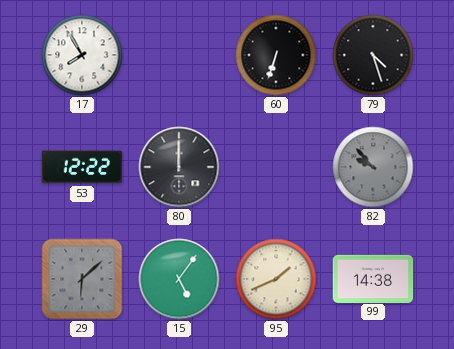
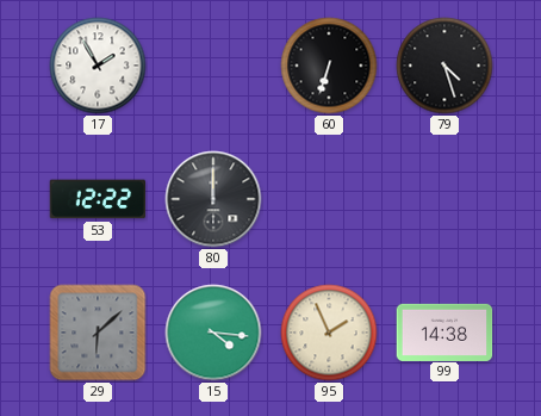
17: 7:55 -> 1:55 (98, 66)
82: 9:53 -> none (373, 167)
15: 5:06 -> 4:16 (213, 333)
95: 1:41 -> 1:56 (329, 333)
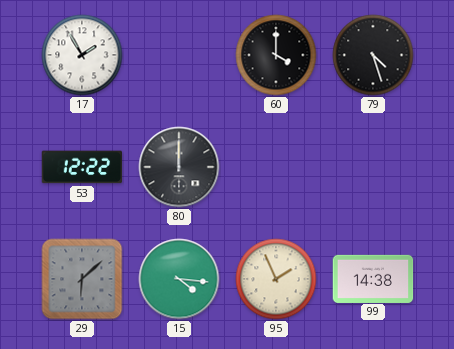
60: 6:33 -> 4:00 (276, 55)
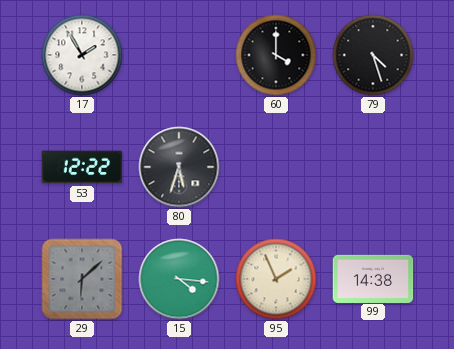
80: 12:00 -> 5:33 (179, 167)
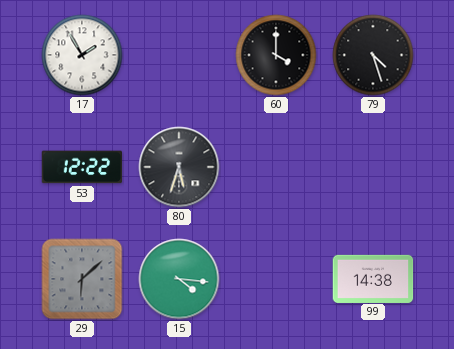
95: 1:56 -> none (276, 279)
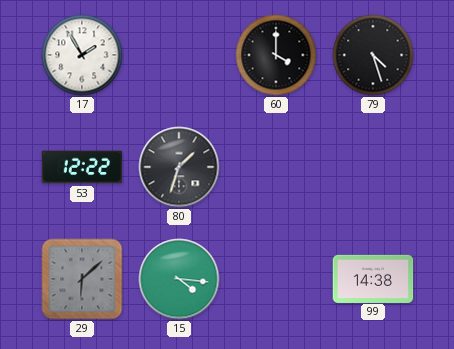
80: 5:33 -> 1:33 (179, 167)
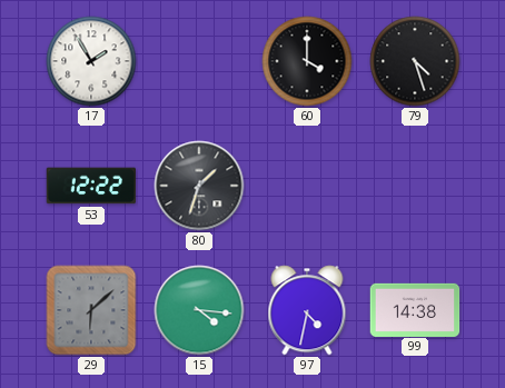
97: none -> 4:32 (307, 310)
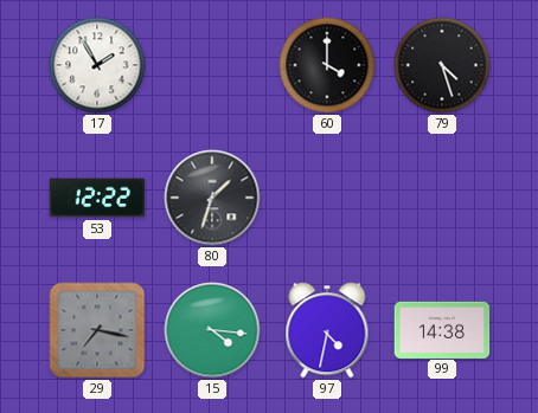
29: 6:08 -> 7:17 (97, 330)
